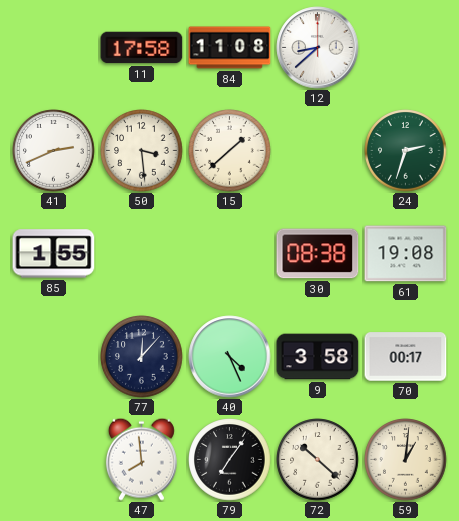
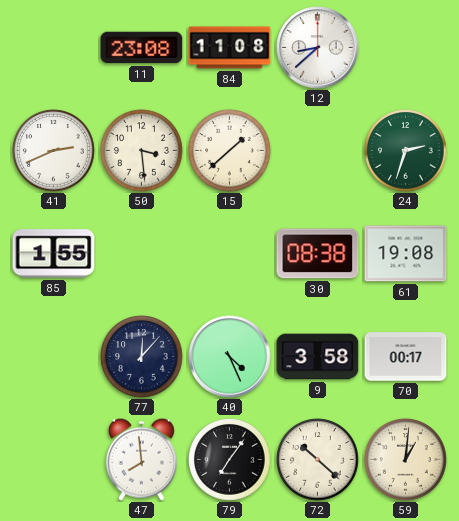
11: 17:58 -> 23:08 (142, 48)
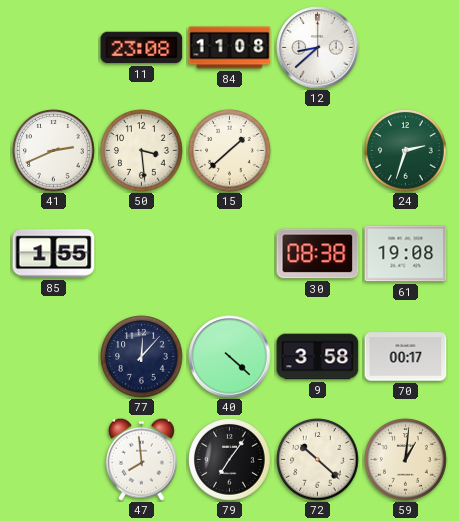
40: 4:26 -> 4:22 (230, 357)
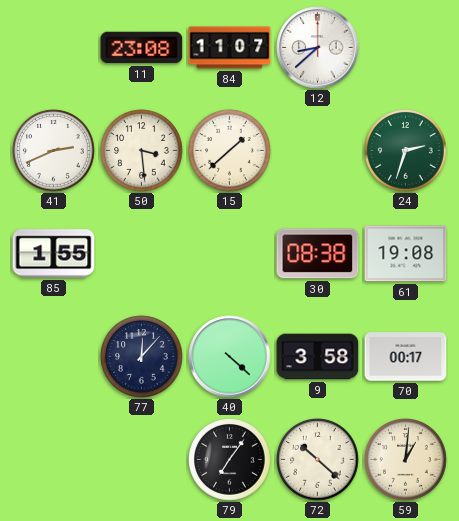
84: 11:08 -> 11:07 (230, 48)
47: 7:59 -> none (141, 459)
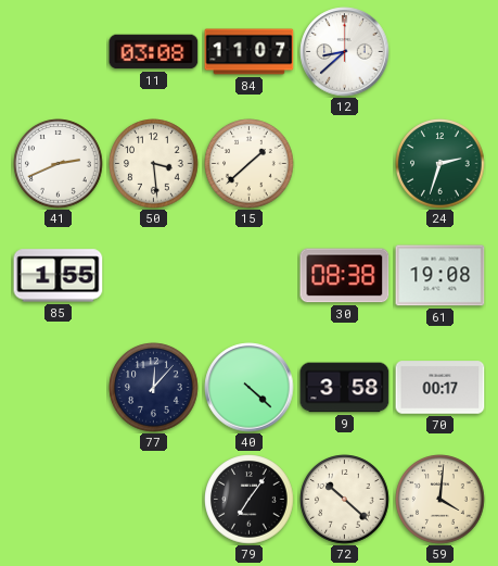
11: 23:08 -> 03:08 (154, 52)
59: 1:01 -> 4:01 (440, 500)
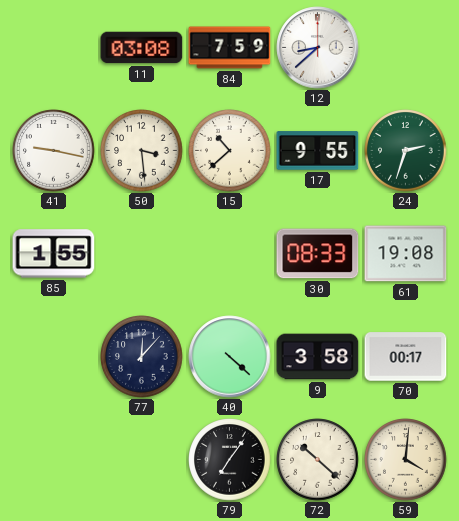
84: 11:07 -> 7:59 (230, 48)
41: 2:41 -> 9:17 (54, 151)
15: 1:38 -> 10:38 (230, 151)
17: none -> 9:55 (318, 151)
30: 08:38 -> 08:33 (318, 254)
